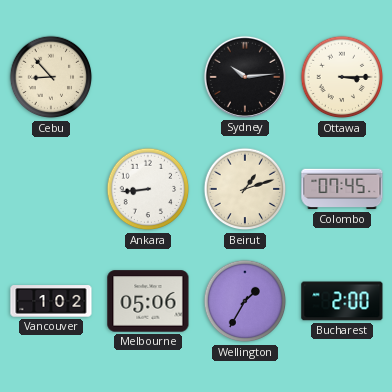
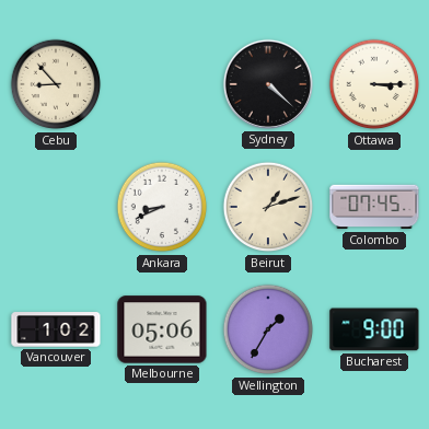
Sydney: 10:14 -> 4:22 (268, 84)
Ankara: 8:44 -> 8:41 (162, 207)
Bucharest: 2:00 -> 9:00 (374, 329)
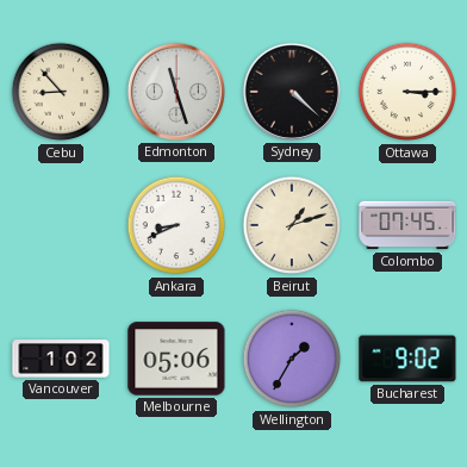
Edmonton: none -> 11:27 (176, 92)
Bucharest: 9:00 -> 9:02 (407, 359)
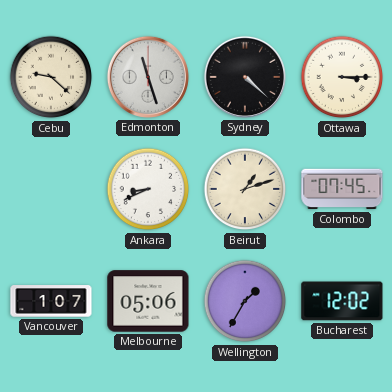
Cebu: 8:53 -> 9:22 (51, 77)
Vancouver: 1:02 -> 1:07 (51, 301)
Bucharest: 9:02 -> 12:02 (342, 301)
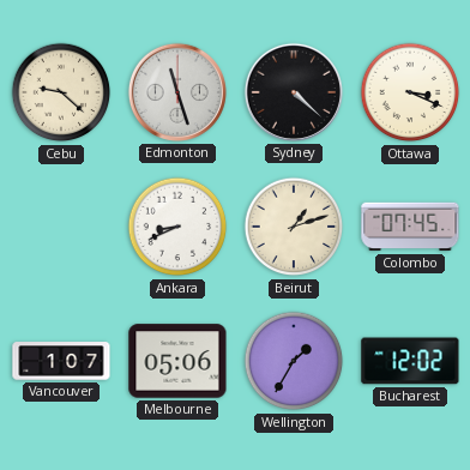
Ottawa: 3:15 -> 3:19 (410, 92)
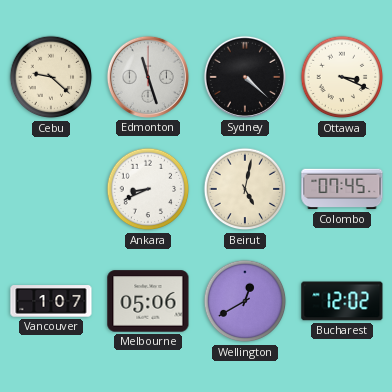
Beirut: 1:12 -> 5:02 (245, 189)
Wellington: 1:35 -> 12:40 (245, 301)
